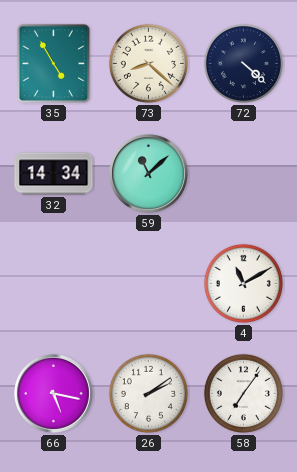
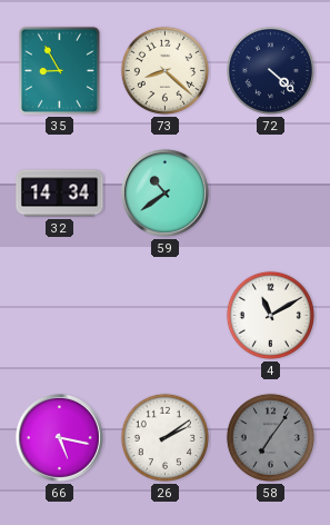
35: 4:55 -> 8:55 (59, 70)
59: 11:08 -> 10:39 (164, 192)
58 dial: white -> grey (270, 437)
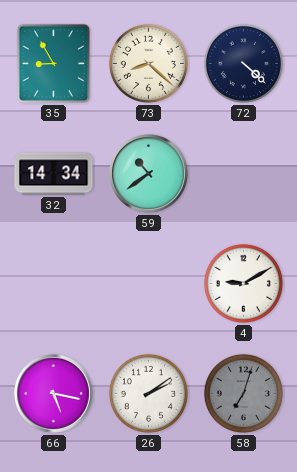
4: 11:10 -> 9:10 (243, 283)
58: 7:06 -> 7:03 (243, 393)
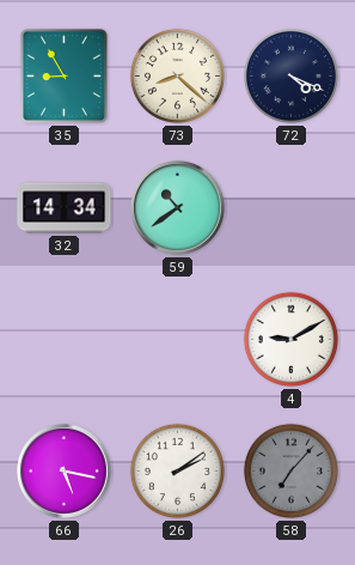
72: 4:22 -> 4:19 (290, 75)
58: 7:03 -> 7:07 (290, 470)
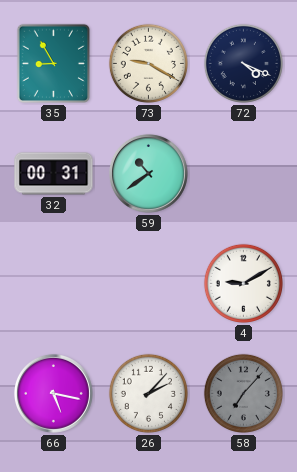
73: 8:22 -> 9:20 (148, 63)
32: 14:34 -> 00:31 (54, 174)
26: 2:09 -> 2:07 (148, 393)
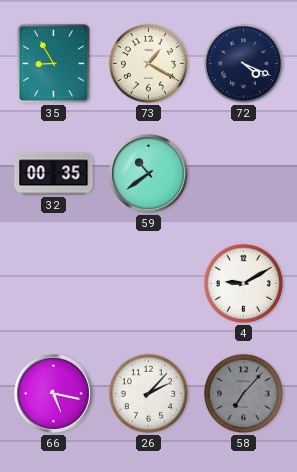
73: 9:20 -> 1:20 (148, 63)
32: 00:31 -> 00:35 (54, 174)
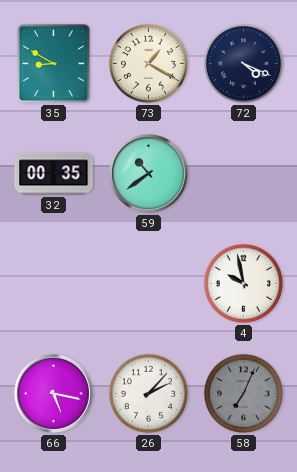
35: 8:55 -> 8:50 (53, 63)
4: 9:10 -> 9:58 (243, 283)
58: 7:07 -> 7:04 (243, 393)
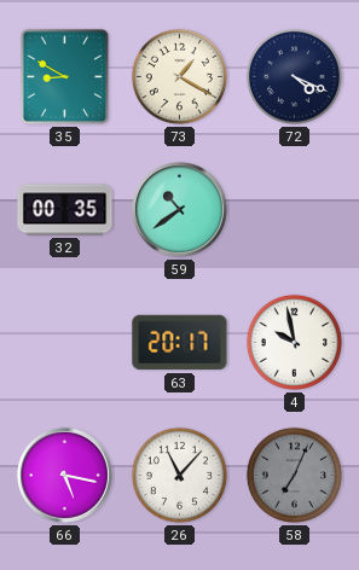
63: none -> 20:17 (180, 343)
26: 2:07 -> 11:07 (179, 475)
